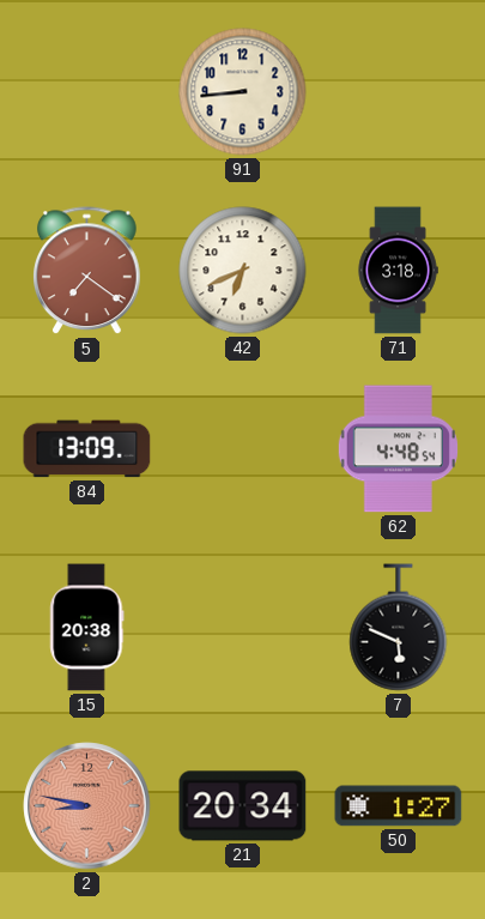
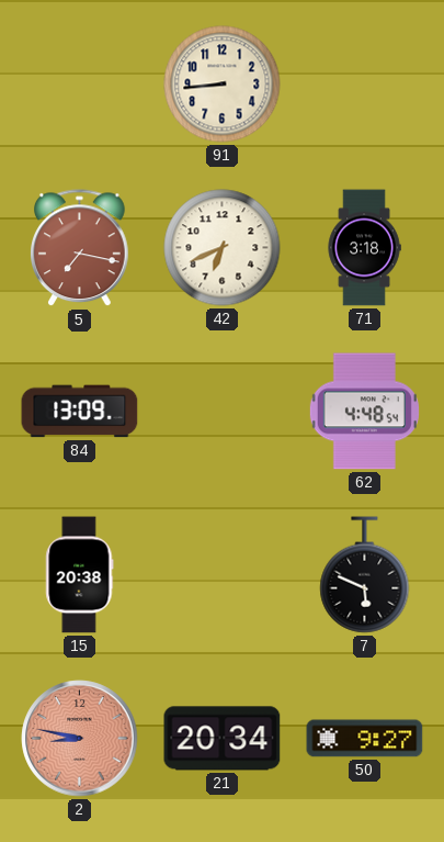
5: 7:21 -> 7:17 (80, 248)
50: 1:27 -> 9:27 (365, 739)
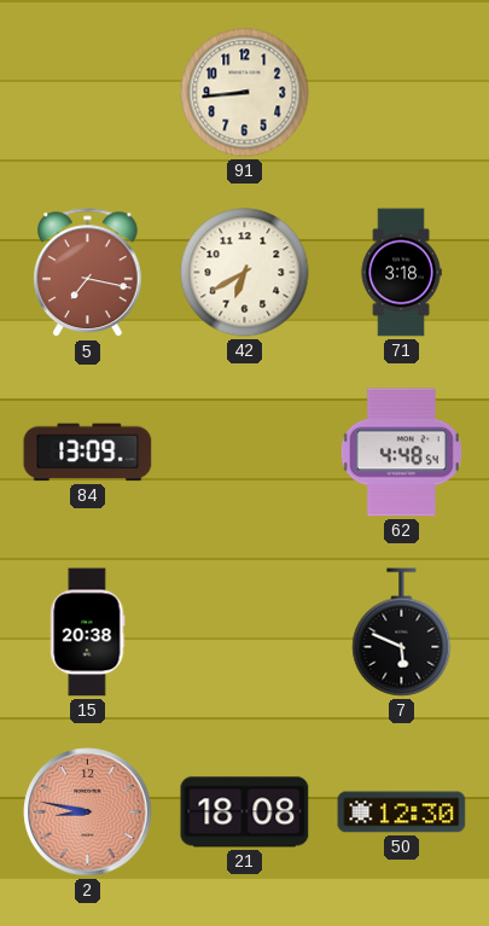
42: 6:41 -> 6:40 (245, 273)
21: 20:34 -> 18:08 (245, 813)
50: 9:27 -> 12:30 (402, 813)
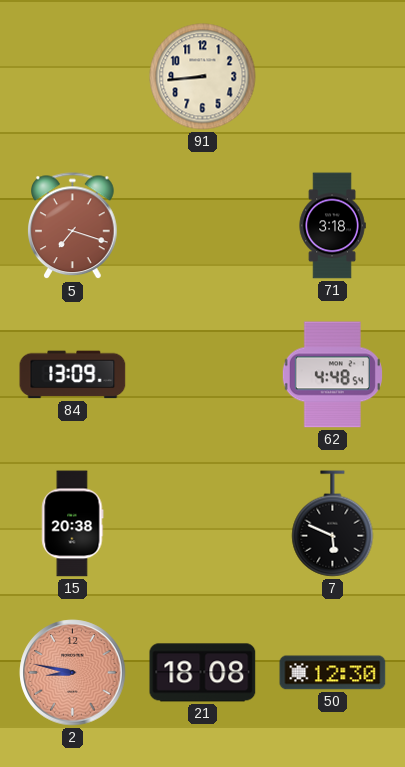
5: 7:17 -> 7:18 (73, 226)
42: 6:40 -> none (245, 273)
